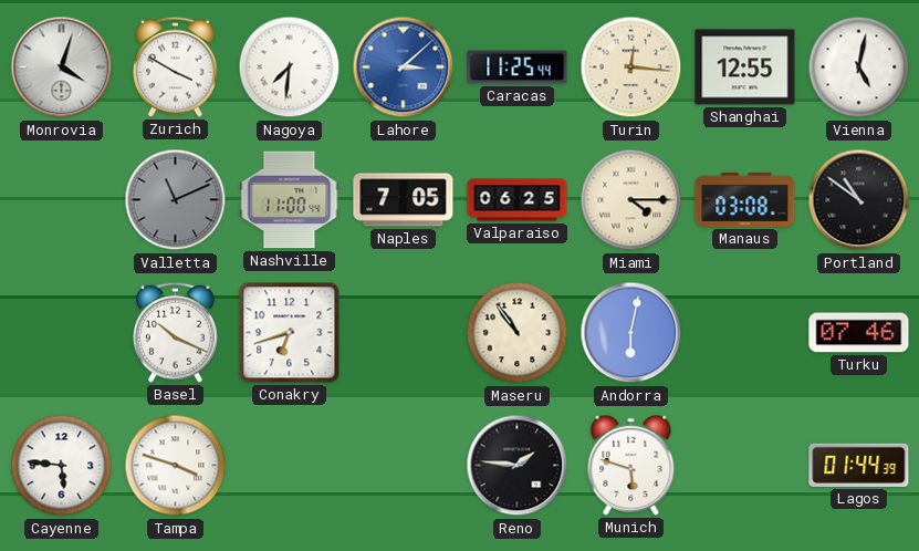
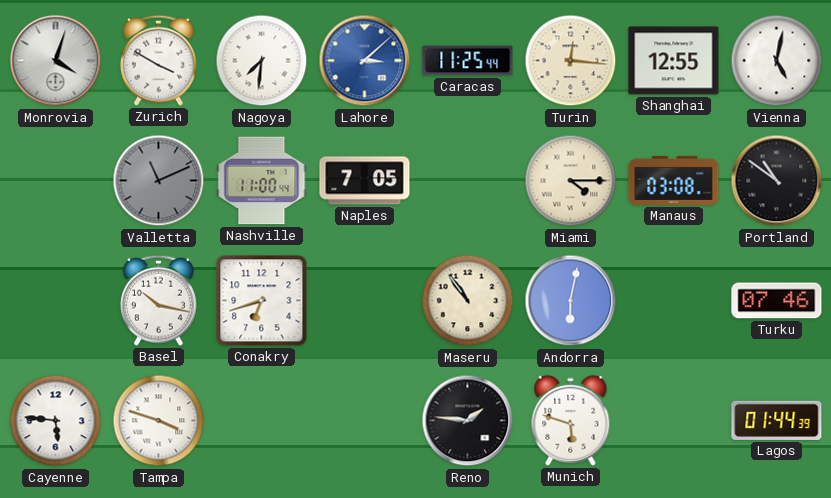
Valparaiso: 06:25 -> none (518, 200)
Basel: 10:19 -> 10:17 (158, 300)
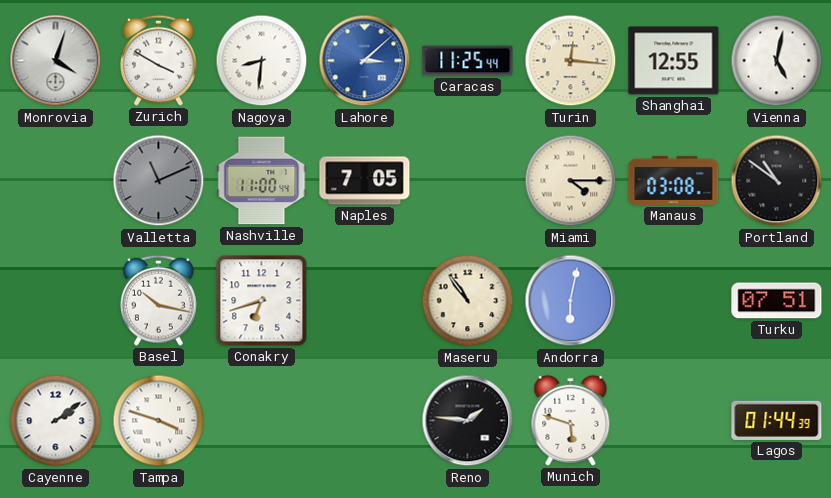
Nagoya: 7:31 -> 8:31 (262, 61)
Turku: 07:46 -> 07:51 (777, 301)
Cayenne: 5:46 -> 2:09 (56, 421)
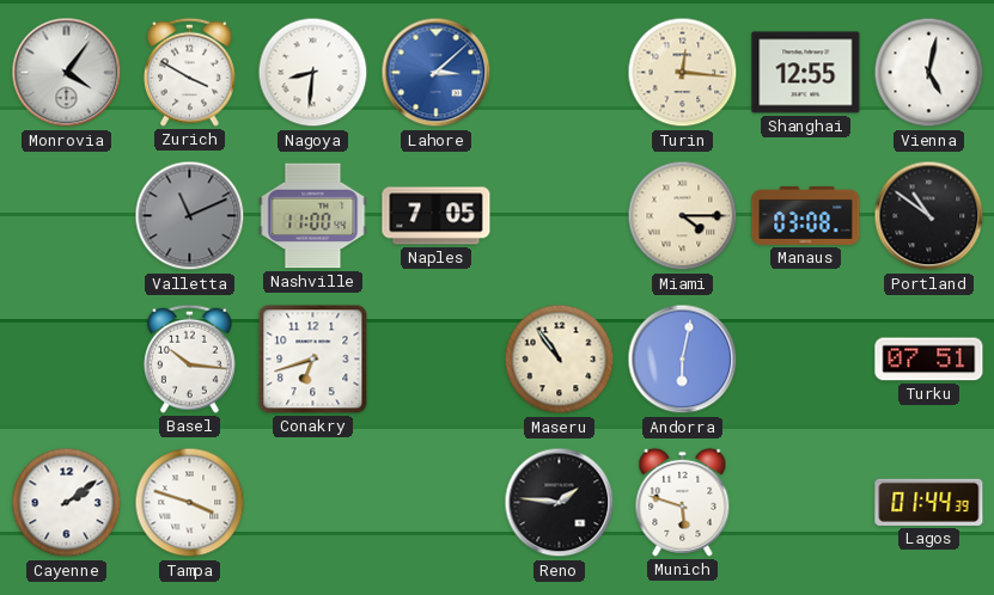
Monrovia: 4:03 -> 4:06 (67, 73)
Caracas: 11:25 -> none (468, 61)
Basel: 10:17 -> 10:16 (189, 358)
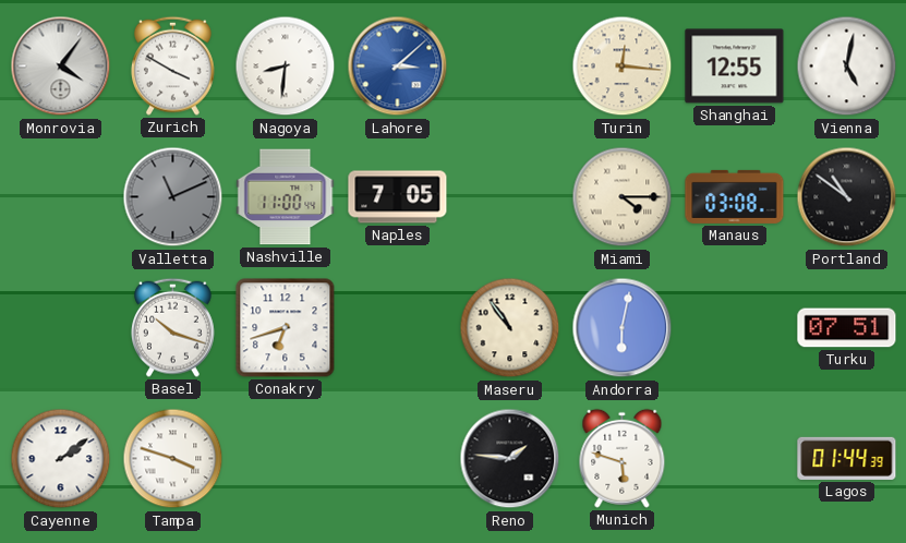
Basel: 10:16 -> 10:18 (172, 327)
